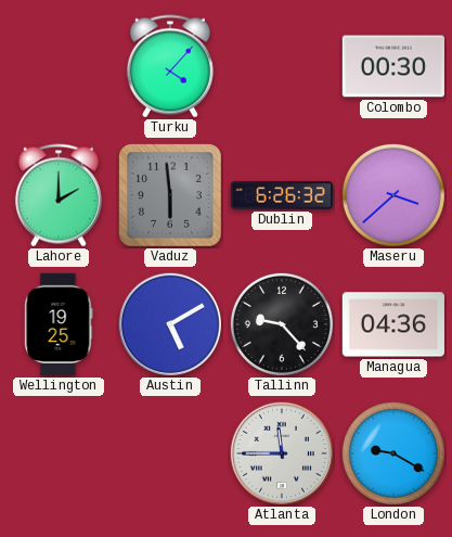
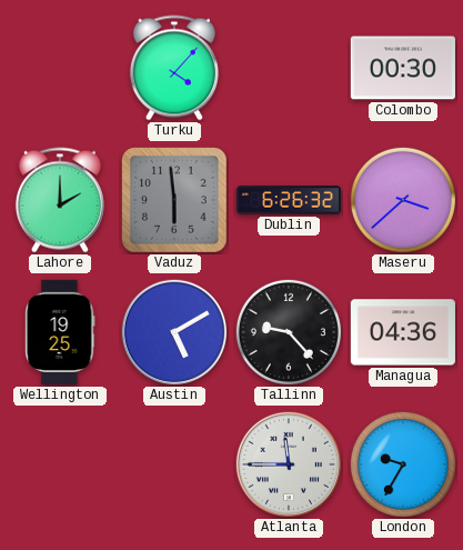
London: 9:20 -> 9:35 (403, 464)
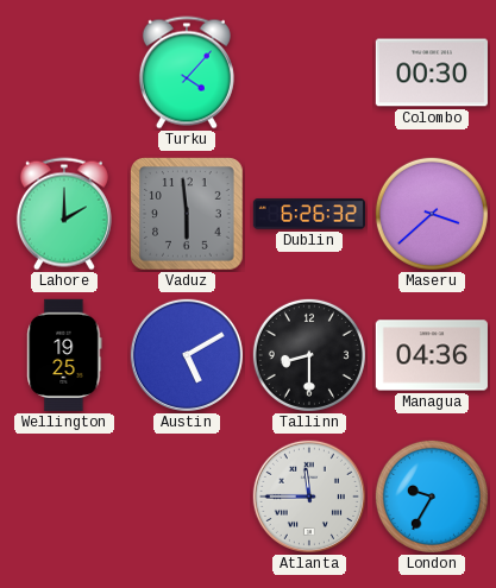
Tallinn: 9:23 -> 8:30 (309, 355)
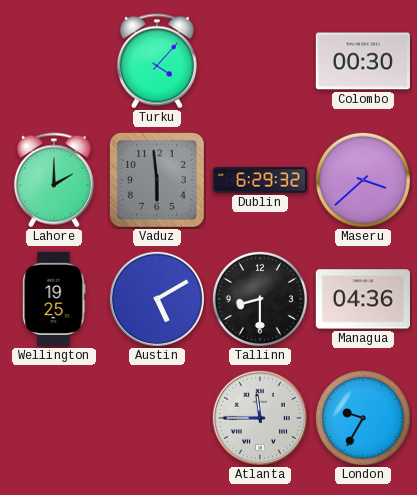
Dublin: 6:26 -> 6:29 (260, 180)
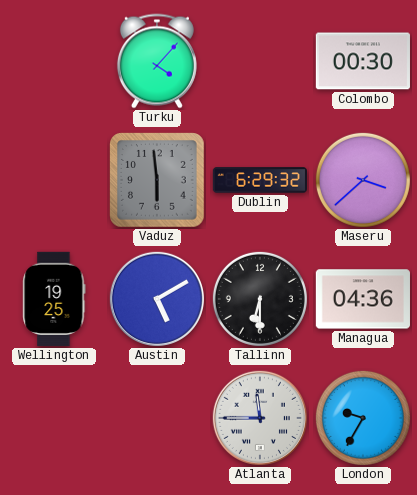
Lahore: 2:00 -> none (54, 180)
Tallinn: 8:30 -> 6:30 (260, 299)
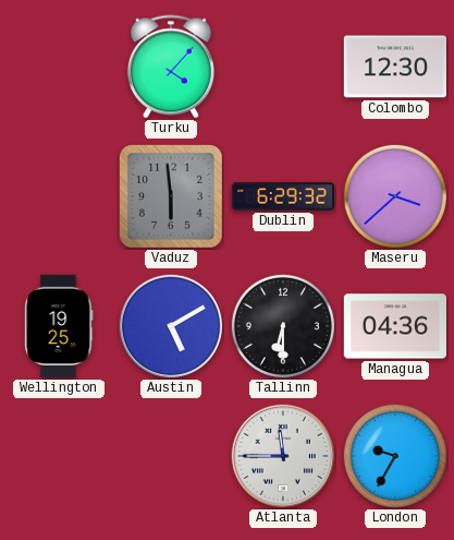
Colombo: 00:30 -> 12:30 (394, 67)
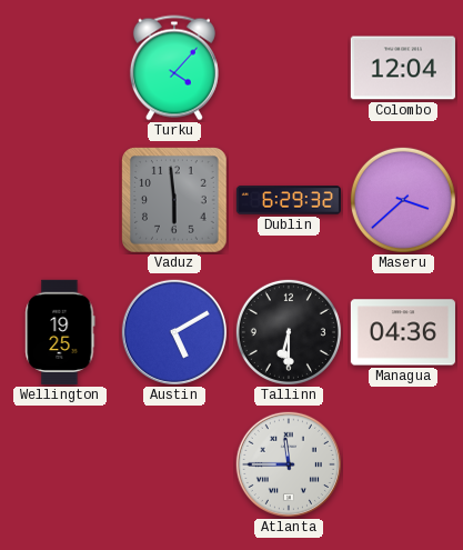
Colombo: 12:30 -> 12:04 (402, 68)
London: 9:35 -> none (395, 456)
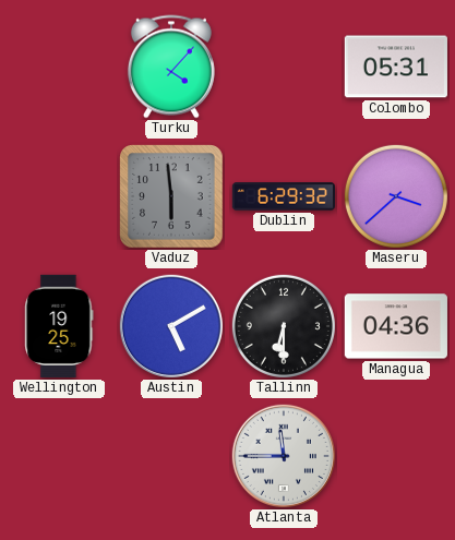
Colombo: 12:04 -> 05:31 (395, 67)
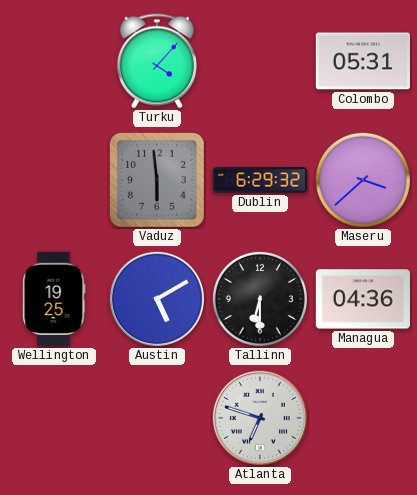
Atlanta: 11:45 -> 6:48 (260, 418)
